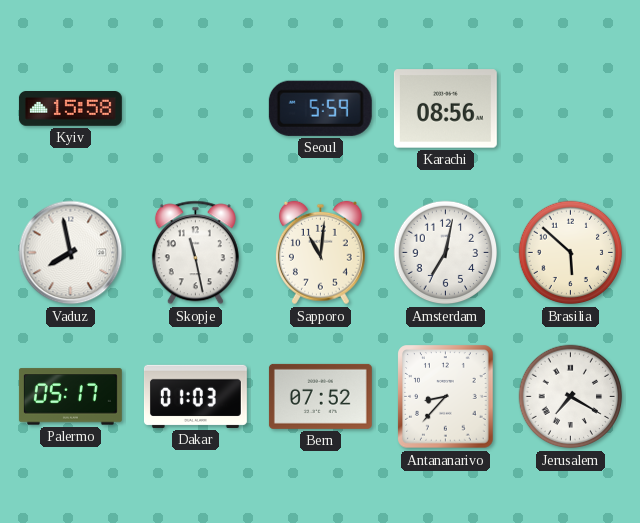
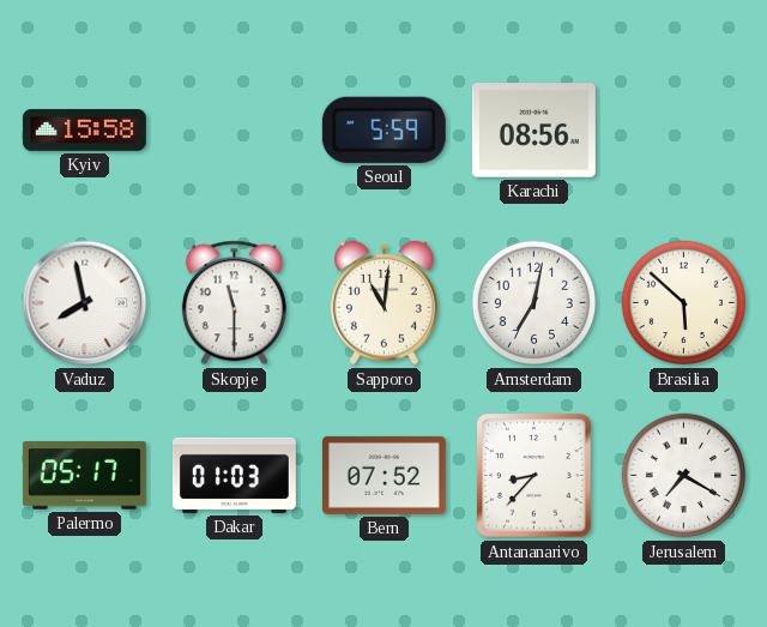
Skopje: 11:28 -> 11:30 (234, 303)
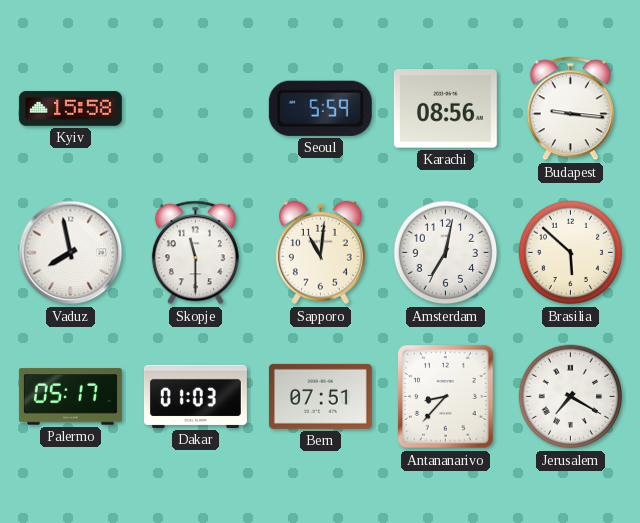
Budapest: none -> 9:16 (570, 109)
Bern: 07:52 -> 07:51 (320, 396)
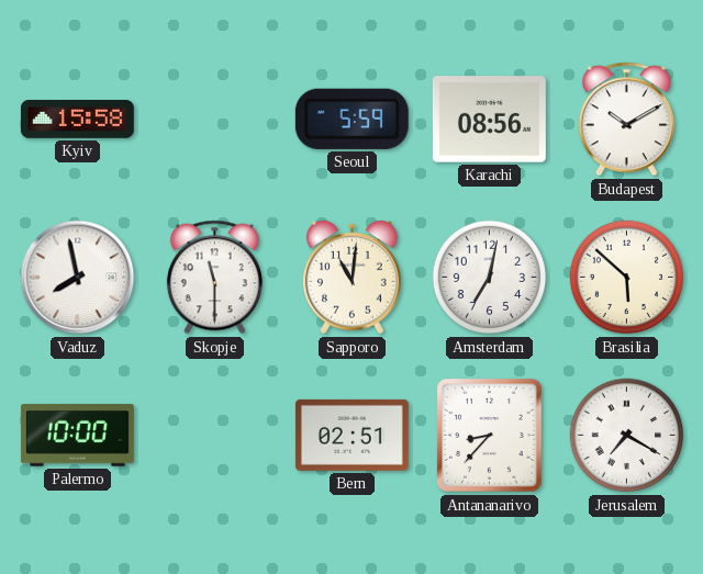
Budapest: 9:16 -> 10:10 (626, 120)
Palermo: 05:17 -> 10:00 (77, 436)
Dakar: 01:03 -> none (195, 396)
Bern: 07:51 -> 02:51 (351, 435)
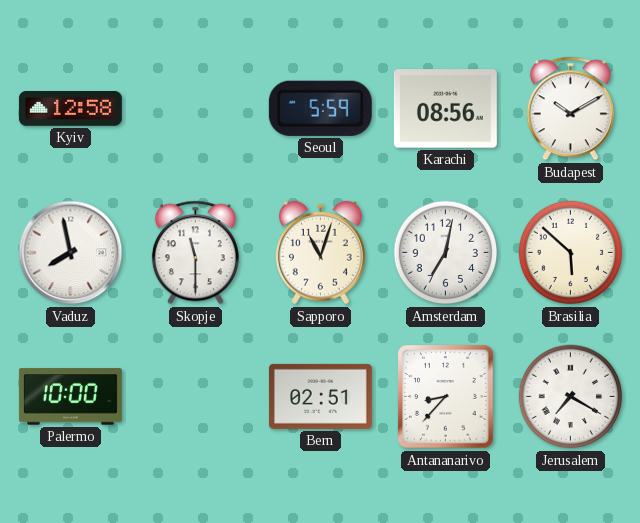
Kyiv: 15:58 -> 12:58 (70, 109)
Sapporo: 11:01 -> 11:03 (320, 253)
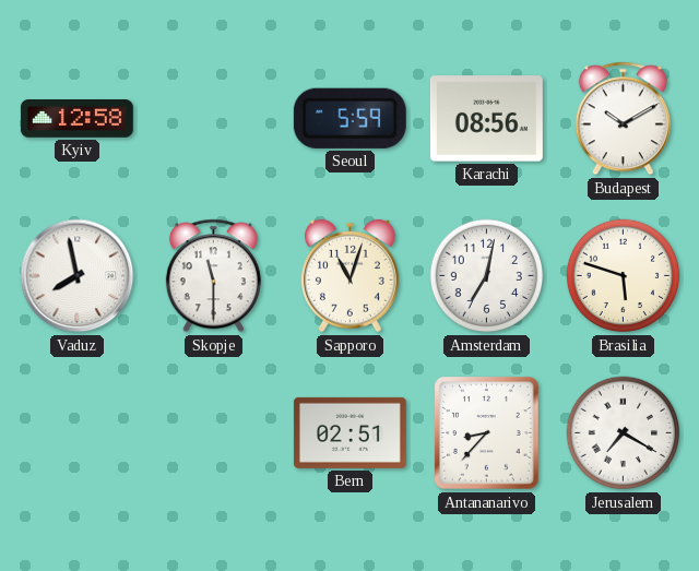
Brasilia: 5:52 -> 5:48 (624, 276)
Palermo: 10:00 -> none (70, 397)
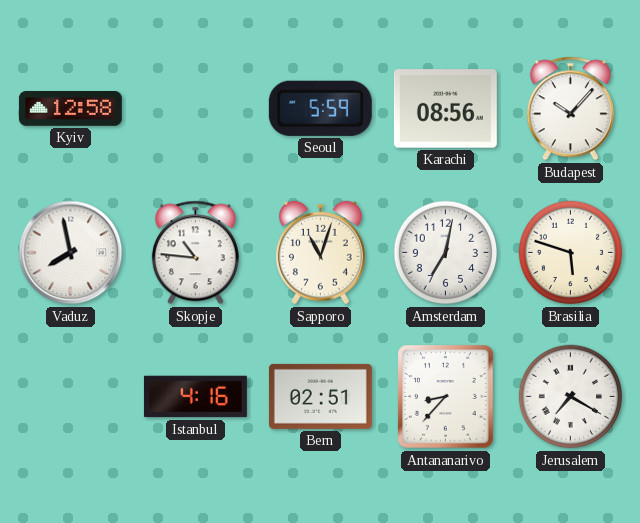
Budapest: 10:10 -> 10:07 (570, 109)
Skopje: 11:30 -> 10:46 (195, 253)
Istanbul: none -> 4:16 (195, 397)
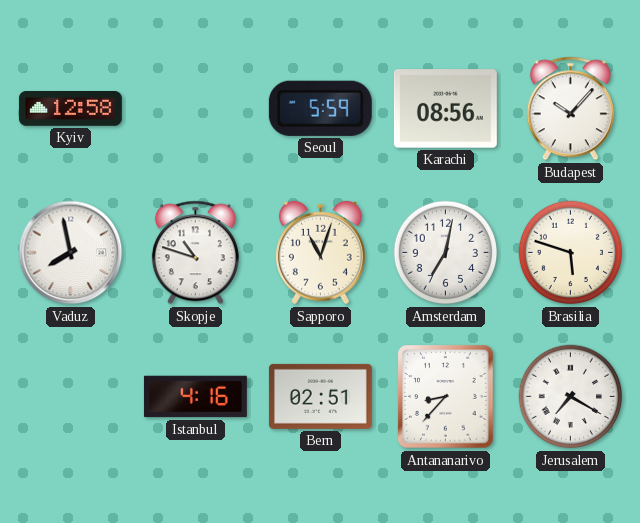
Skopje: 10:46 -> 10:48 (195, 253)
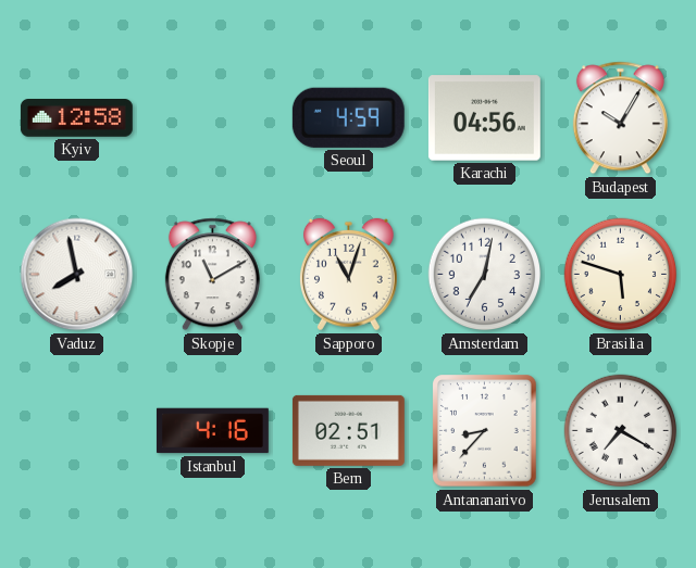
Seoul: 5:59 -> 4:59 (348, 117)
Karachi: 08:56 -> 04:56 (484, 118)
Budapest: 10:07 -> 10:05 (620, 118)
Skopje: 10:48 -> 11:10 (212, 275)
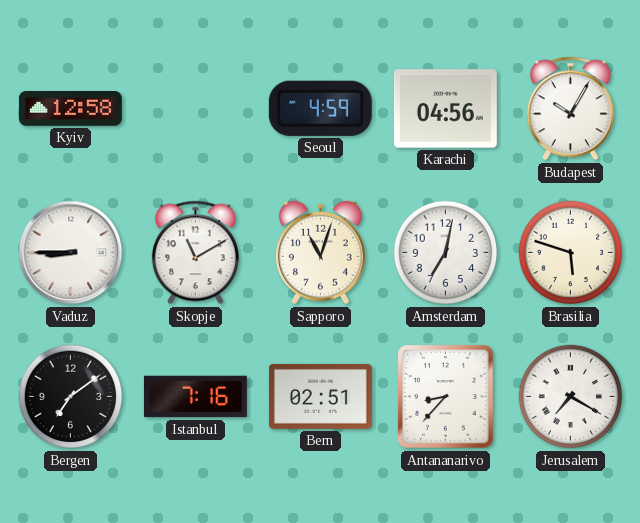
Vaduz: 7:58 -> 8:45 (71, 253)
Bergen: none -> 7:09 (71, 397)
Istanbul: 4:16 -> 7:16 (195, 397)
